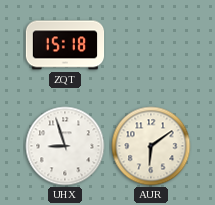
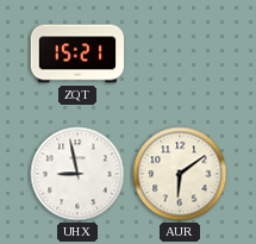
ZQT: 15:18 -> 15:21 (77, 54)
UHX: 8:57 -> 8:58 (77, 174)
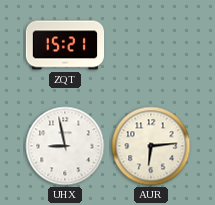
AUR: 6:09 -> 6:14 (151, 146)
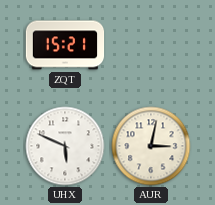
UHX: 8:58 -> 5:49 (65, 146)
AUR: 6:14 -> 3:02 (151, 146)
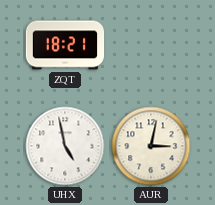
ZQT: 15:21 -> 18:21 (65, 45)
UHX: 5:49 -> 4:58 (65, 146)
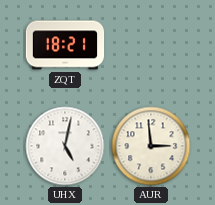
UHX: 4:58 -> 5:02 (65, 146)
AUR: 3:02 -> 2:59 (151, 146)
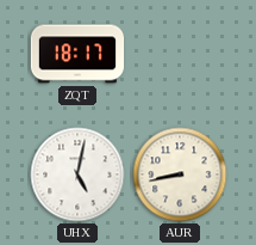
ZQT: 18:21 -> 18:17 (77, 54)
AUR: 2:59 -> 8:43 (180, 174)
